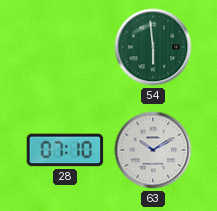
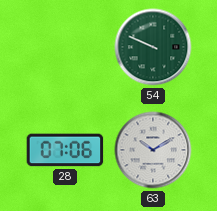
54: 5:59 -> 9:49 (153, 47)
28: 07:10 -> 07:06 (65, 150)
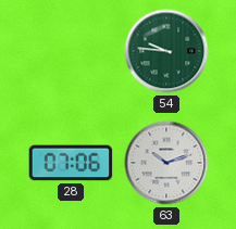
54: 9:49 -> 9:46 (166, 51)
63: 10:10 -> 10:12 (166, 163)
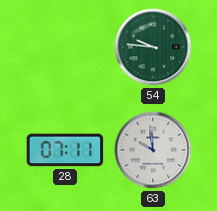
28: 07:06 -> 07:11 (65, 150)
63: 10:12 -> 9:59 (153, 150)
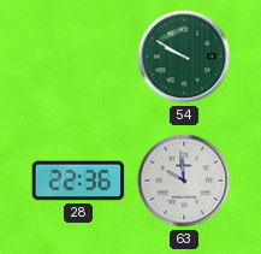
54: 9:46 -> 9:50 (184, 57)
28: 07:11 -> 22:36 (78, 181)
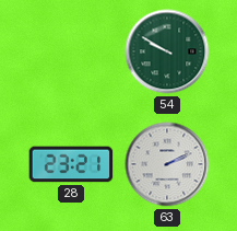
28: 22:36 -> 23:21 (71, 164)
63: 9:59 -> 2:11 (167, 164)
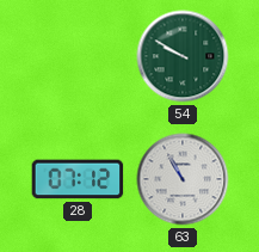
28: 23:21 -> 07:12 (78, 179)
63: 2:11 -> 10:55 (183, 179)
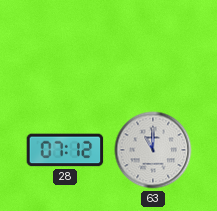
54: 9:50 -> none (183, 56)
63: 10:55 -> 11:00 (153, 150)
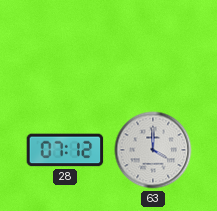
63: 11:00 -> 4:00 (153, 150)
